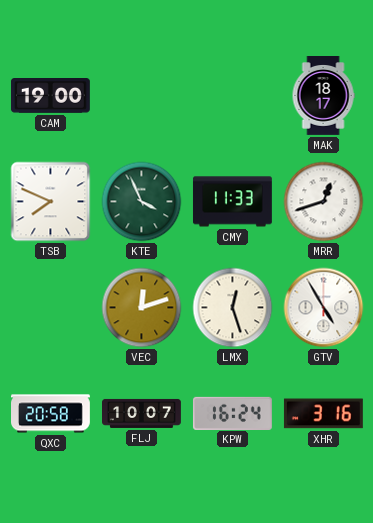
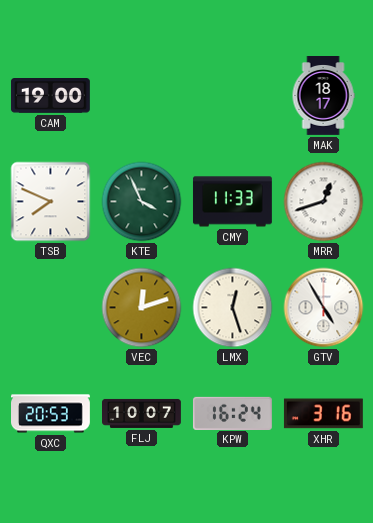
QXC: 20:58 -> 20:53 (51, 414)
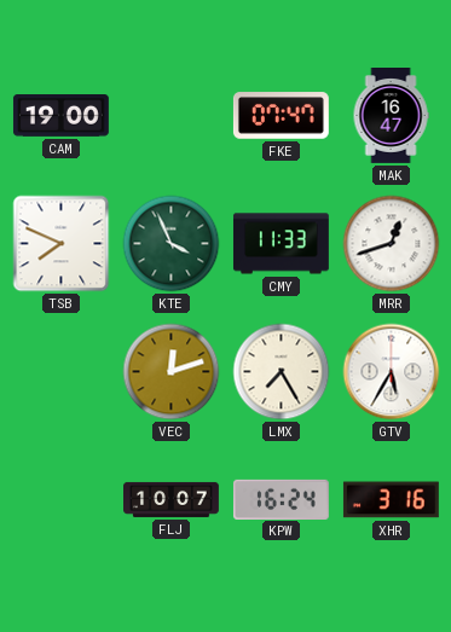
FKE: none -> 07:47 (281, 116)
MAK: 18:17 -> 16:47 (391, 116)
LMX: 12:27 -> 7:25 (282, 372)
GTV: 4:55 -> 5:35 (392, 372)
QXC: 20:53 -> none (51, 414)
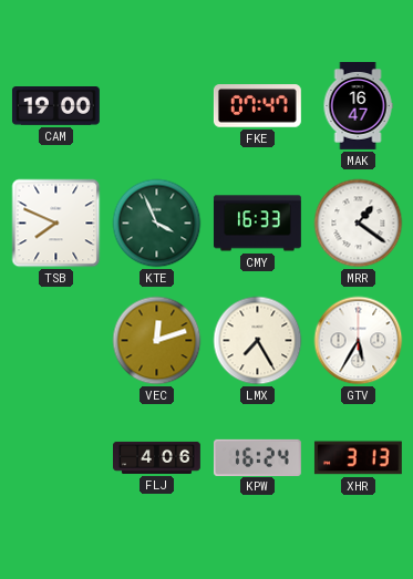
CMY: 11:33 -> 16:33 (257, 224)
MRR: 12:42 -> 1:21 (359, 224)
FLJ: 10:07 -> 4:06 (157, 457)
XHR: 3:16 -> 3:13 (358, 458)
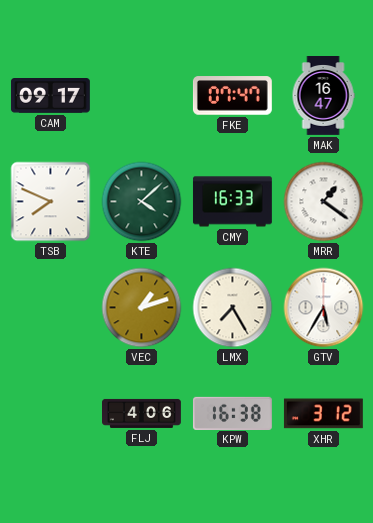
CAM: 19:00 -> 09:17 (50, 96)
KTE: 3:56 -> 4:08 (142, 202)
VEC: 12:12 -> 1:12 (142, 308)
KPW: 16:24 -> 16:38 (232, 413)
XHR: 3:13 -> 3:12 (323, 414)
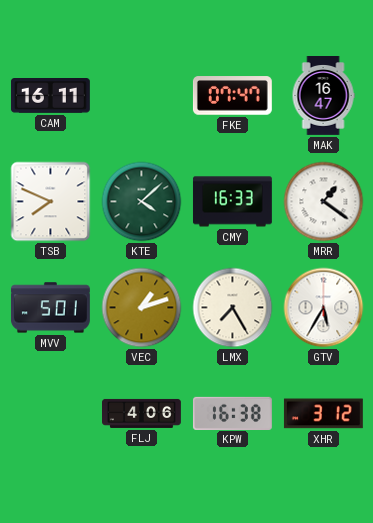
CAM: 09:17 -> 16:11 (50, 96)
MVV: none -> 5:01 (50, 308)
